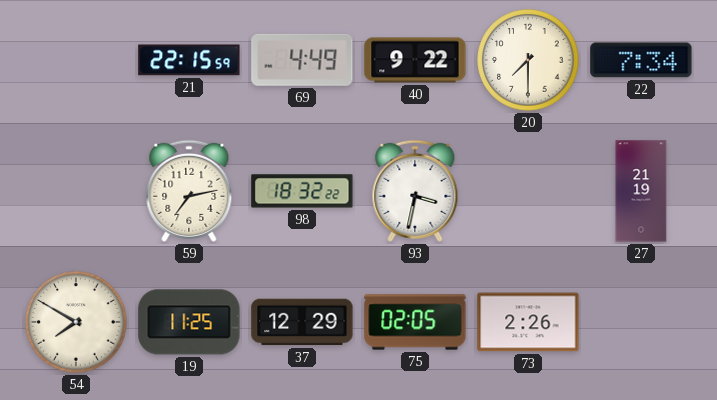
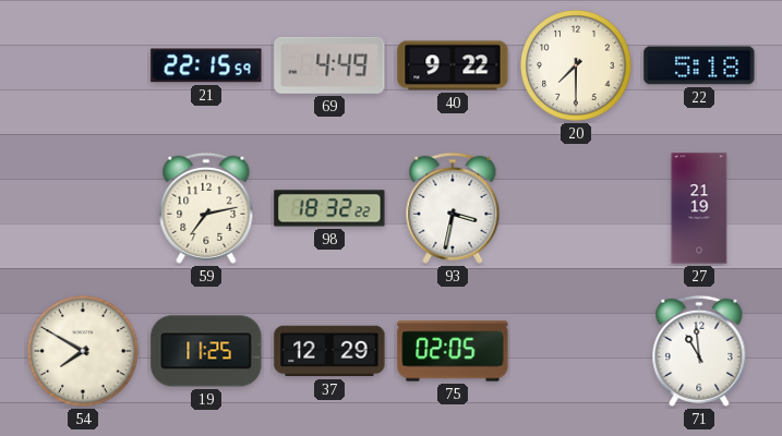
22: 7:34 -> 5:18 (699, 65)
73: 2:26 -> none (528, 322)
71: none -> 10:59 (699, 351)
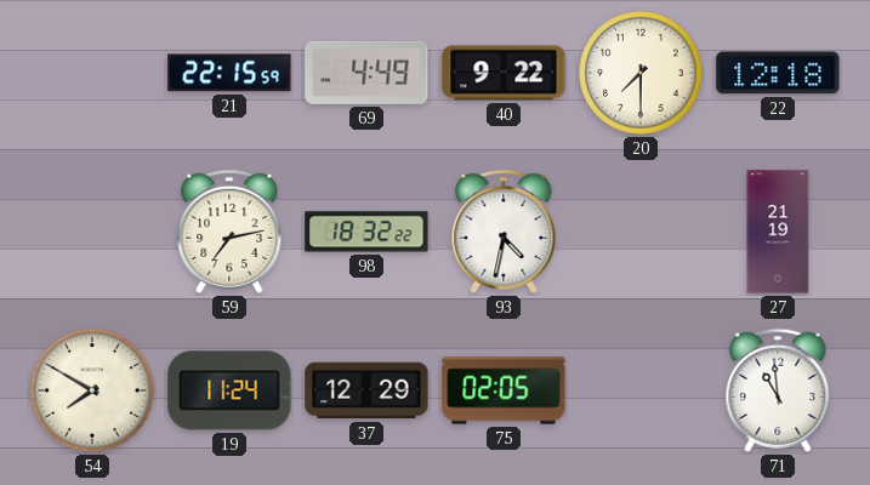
22: 5:18 -> 12:18 (778, 73)
93: 3:32 -> 4:32 (504, 232)
19: 11:25 -> 11:24 (229, 390)
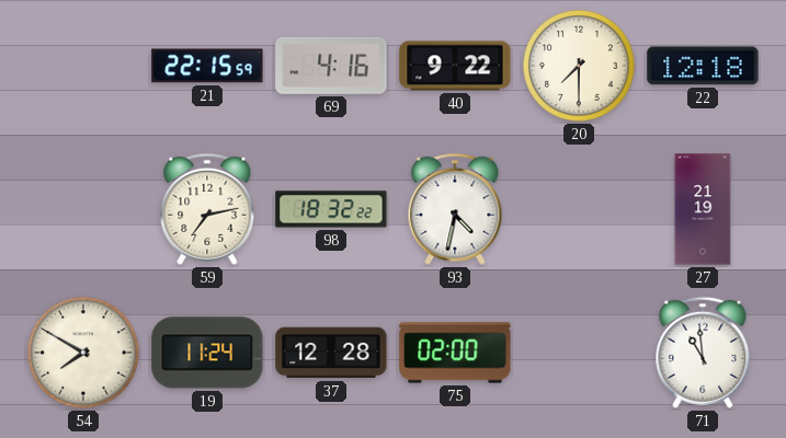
69: 4:49 -> 4:16 (331, 66)
37: 12:29 -> 12:28 (331, 353)
75: 02:05 -> 02:00 (455, 353)
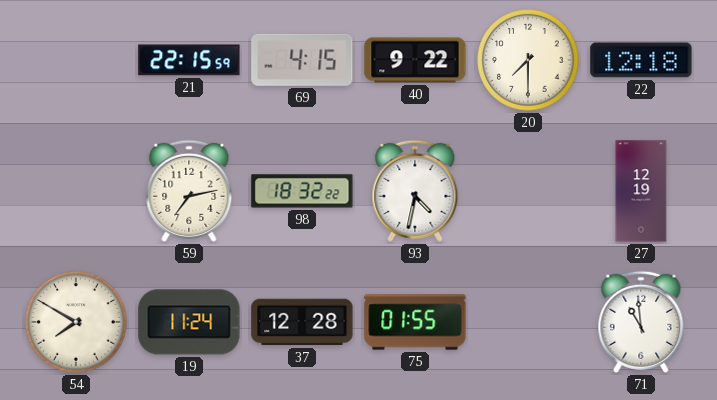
69: 4:16 -> 4:15 (302, 60)
27: 21:19 -> 12:19 (641, 191)
75: 02:00 -> 01:55 (415, 322)
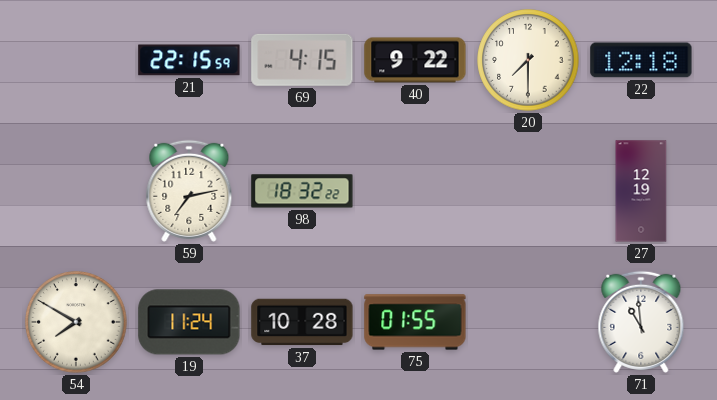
93: 4:32 -> none (415, 191)
37: 12:28 -> 10:28 (302, 322)
